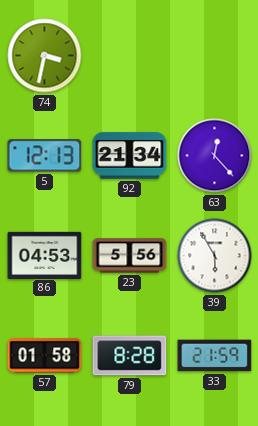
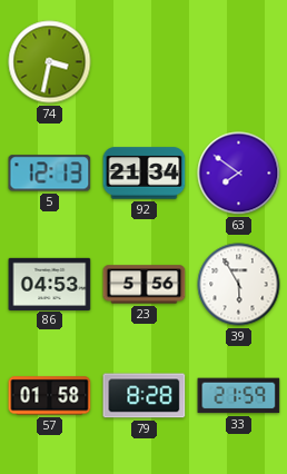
63: 12:23 -> 7:51 (239, 174)
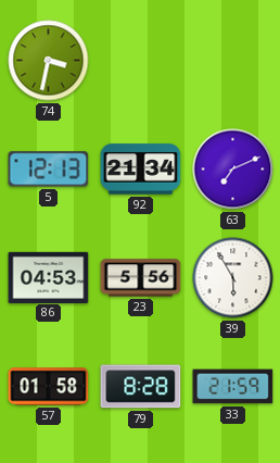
63: 7:51 -> 7:11 (233, 170)
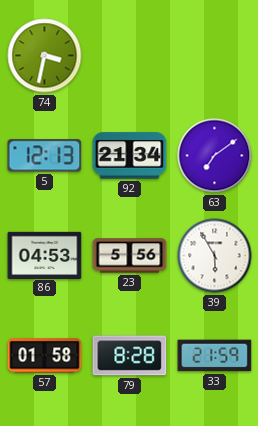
63: 7:11 -> 7:09 (215, 156)
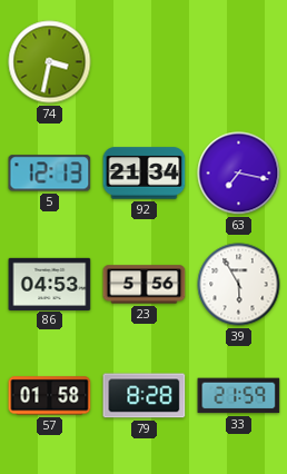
63: 7:09 -> 7:17 (239, 174)
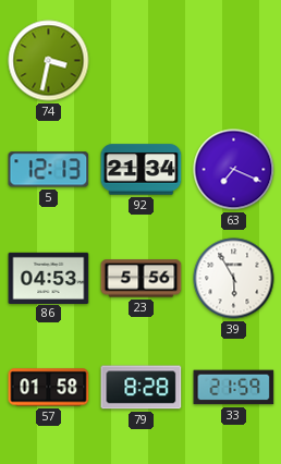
63: 7:17 -> 7:19 (234, 170)
